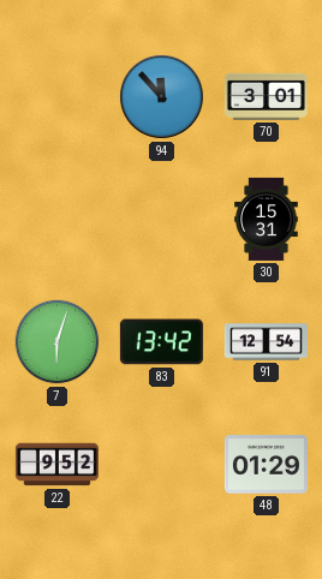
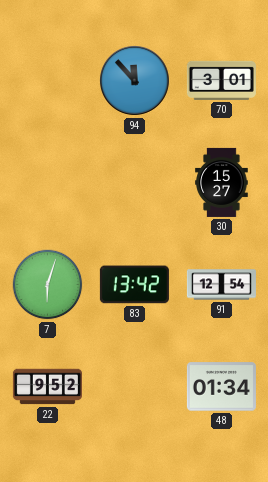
30: 15:31 -> 15:27 (222, 182)
48: 01:29 -> 01:34 (221, 387)
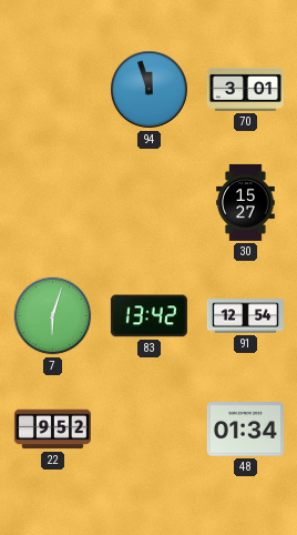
94: 11:53 -> 11:57 (148, 89)
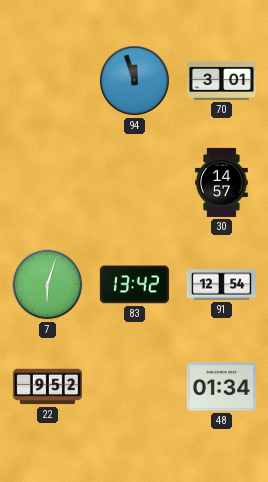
30: 15:27 -> 14:57 (222, 182)
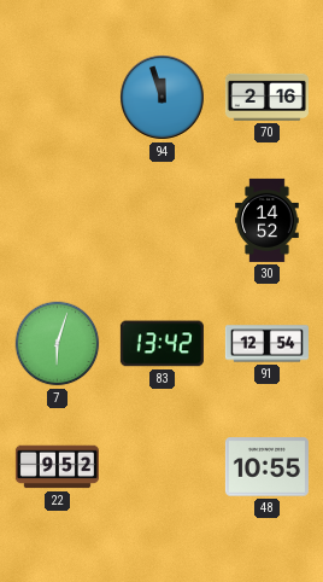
70: 3:01 -> 2:16 (266, 97)
30: 14:57 -> 14:52 (268, 220)
48: 01:34 -> 10:55 (266, 467)
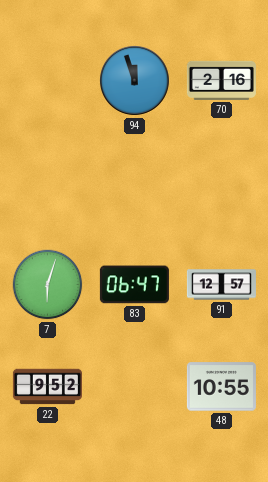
30: 14:52 -> none (268, 220)
83: 13:42 -> 06:47 (134, 285)
91: 12:54 -> 12:57 (221, 285)
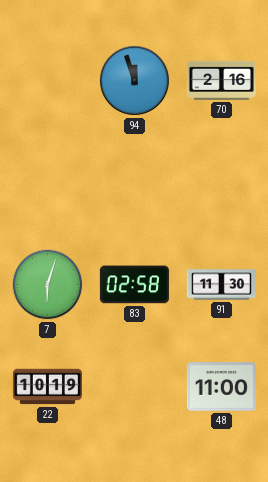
83: 06:47 -> 02:58 (134, 285)
91: 12:57 -> 11:30 (221, 285)
22: 9:52 -> 10:19 (47, 387)
48: 10:55 -> 11:00 (221, 387)
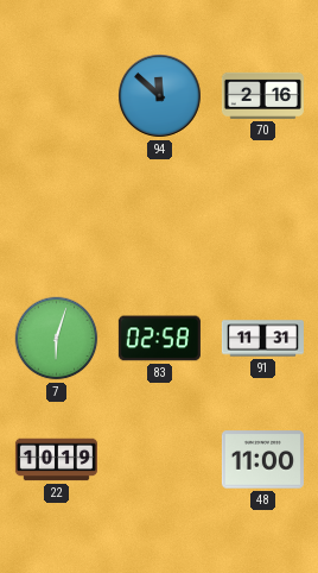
94: 11:57 -> 11:52 (159, 95)
91: 11:30 -> 11:31 (262, 339)
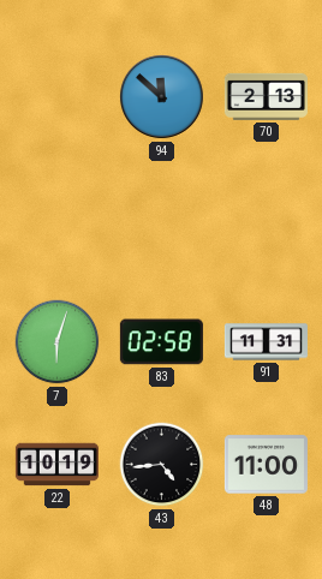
70: 2:16 -> 2:13 (266, 96)
43: none -> 4:44 (162, 465)
